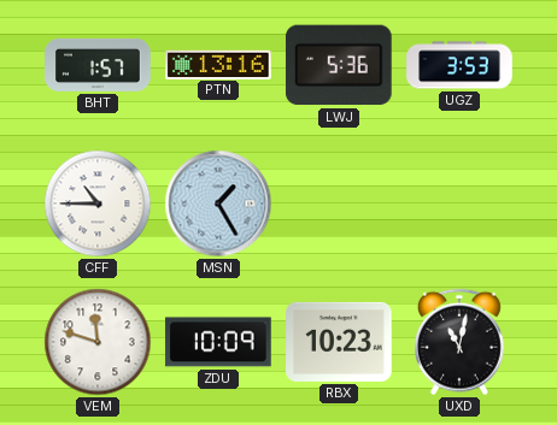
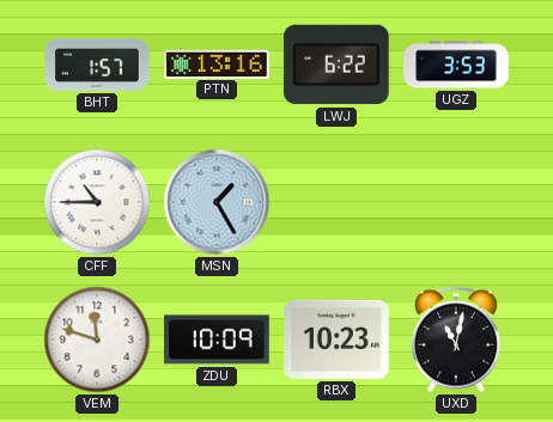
LWJ: 5:36 -> 6:22 (336, 65)
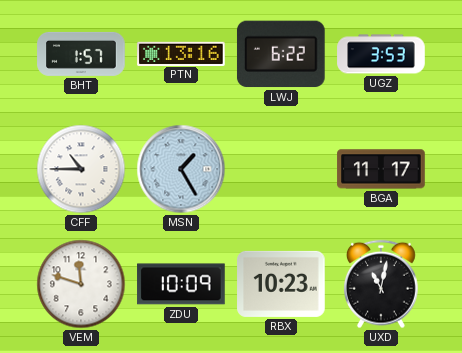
BGA: none -> 11:17 (381, 169)
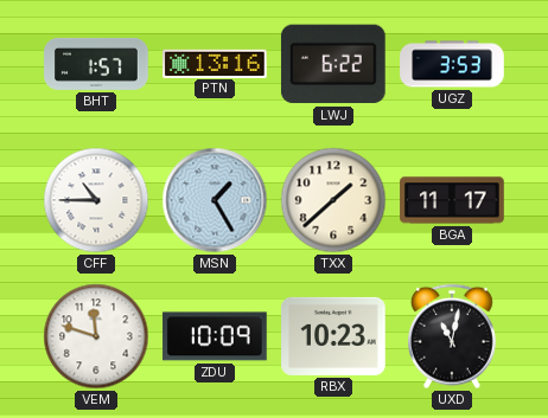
TXX: none -> 1:38 (333, 200)
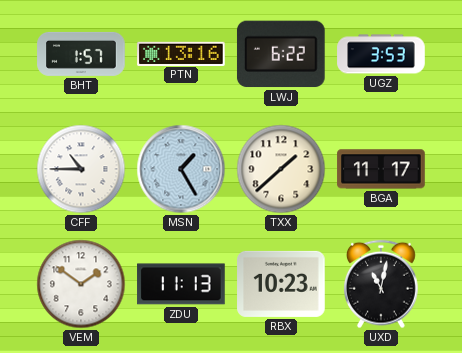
VEM: 11:48 -> 1:51 (81, 284)
ZDU: 10:09 -> 11:13 (181, 284)
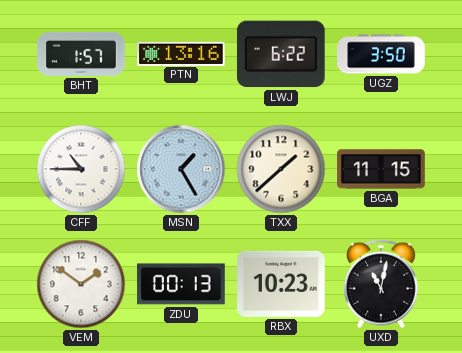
UGZ: 3:53 -> 3:50 (381, 54)
BGA: 11:17 -> 11:15 (381, 169)
ZDU: 11:13 -> 00:13 (181, 284)
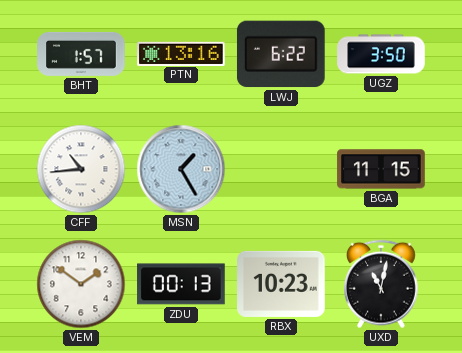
CFF: 10:45 -> 10:44 (81, 169)
TXX: 1:38 -> none (281, 169)
